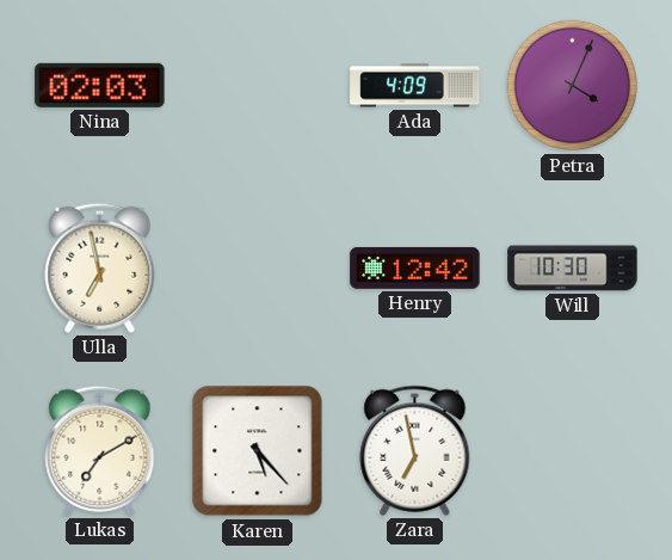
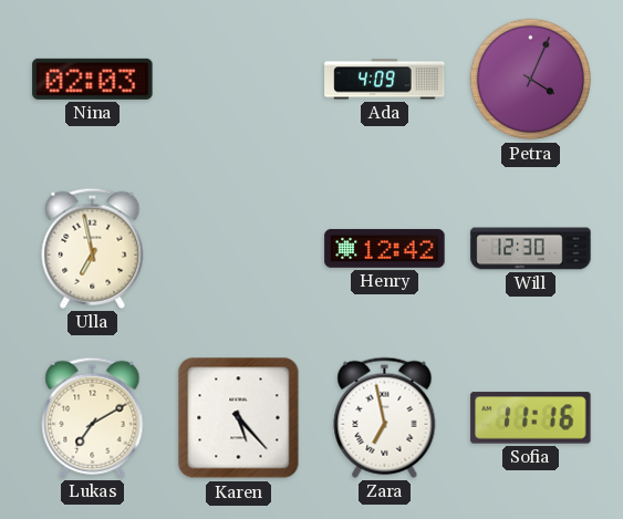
Will: 10:30 -> 12:30 (531, 249)
Sofia: none -> 11:16 (531, 418)
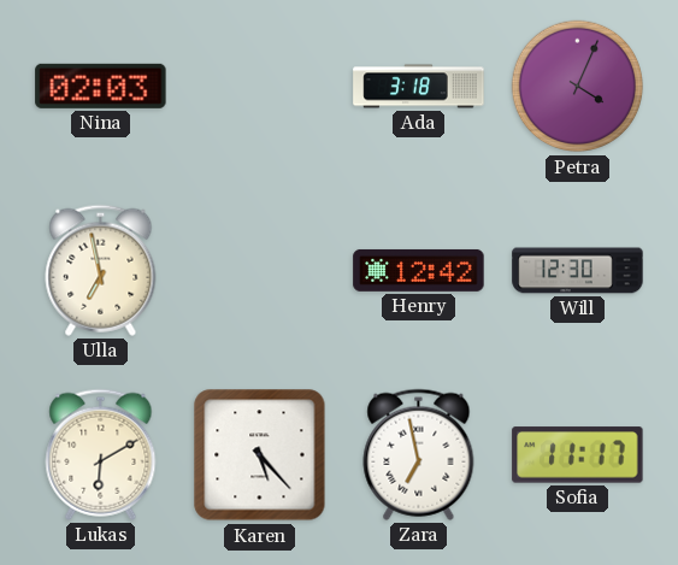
Ada: 4:09 -> 3:18 (419, 87)
Lukas: 7:10 -> 6:10 (101, 454)
Sofia: 11:16 -> 11:17 (578, 455)
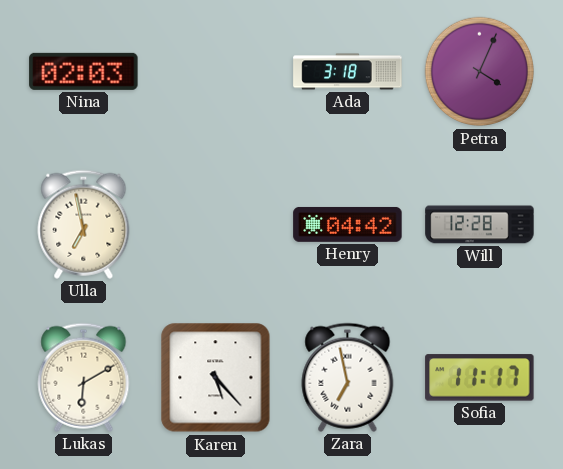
Henry: 12:42 -> 04:42 (348, 224)
Will: 12:30 -> 12:28 (480, 225)
